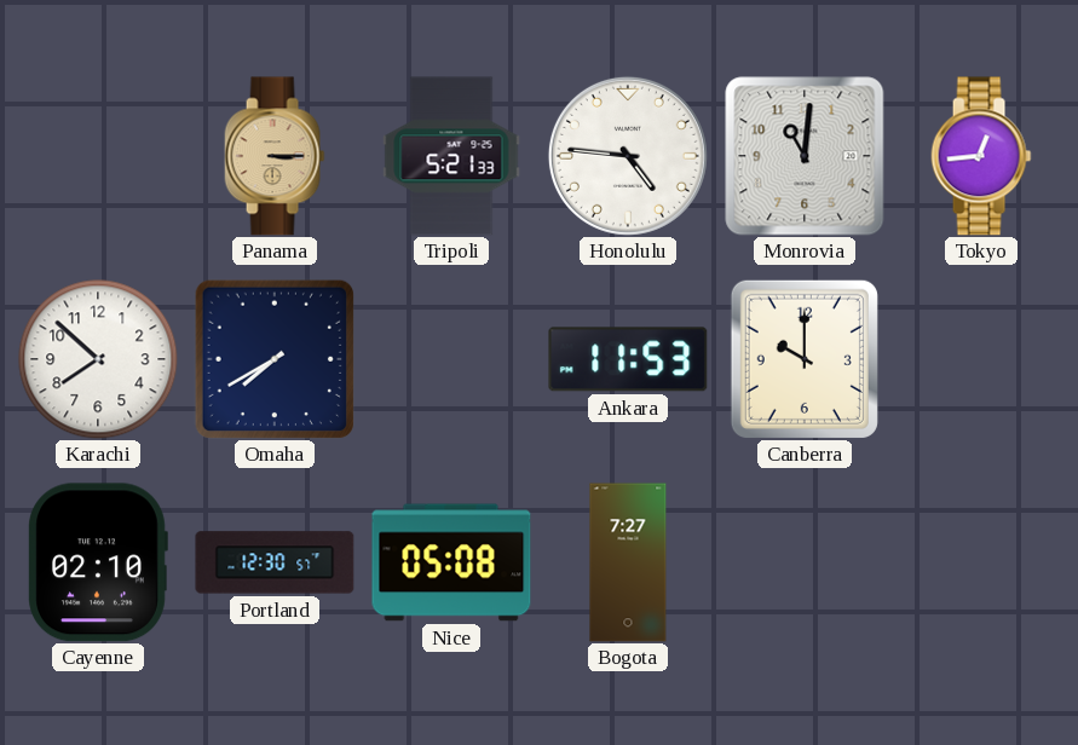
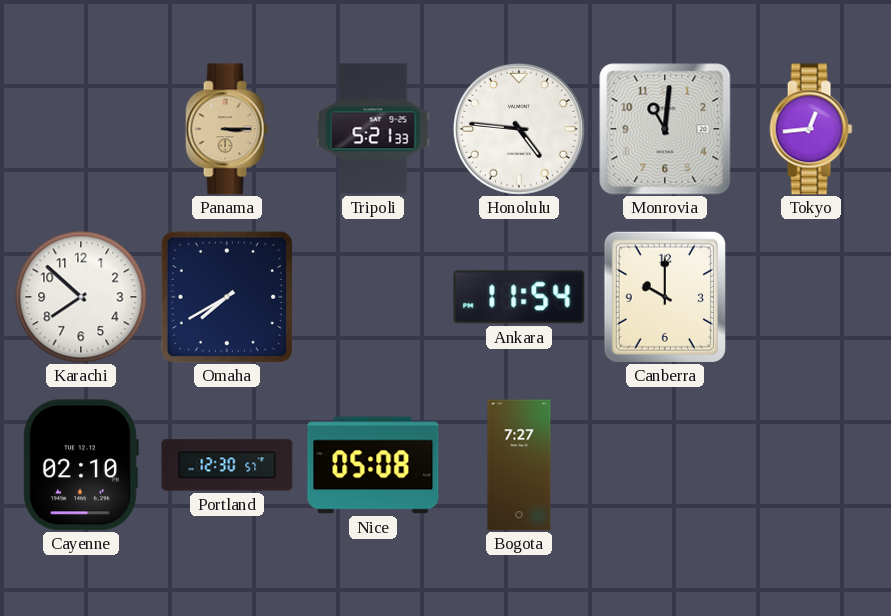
Ankara: 11:53 -> 11:54 (519, 297)
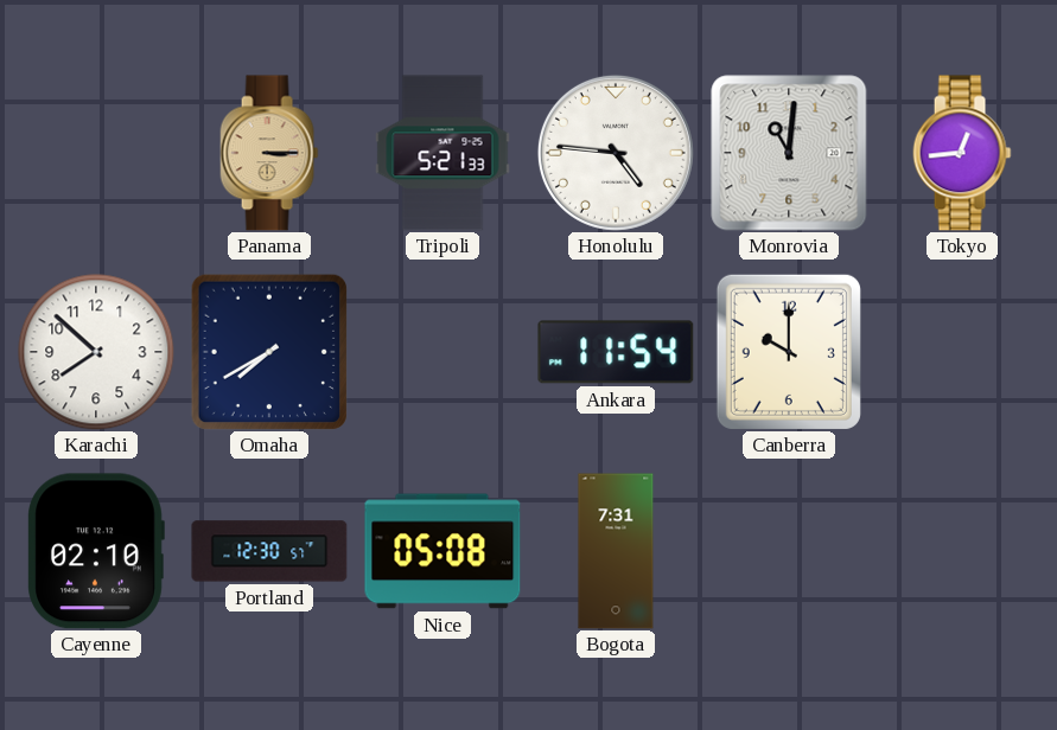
Bogota: 7:27 -> 7:31 (616, 551)
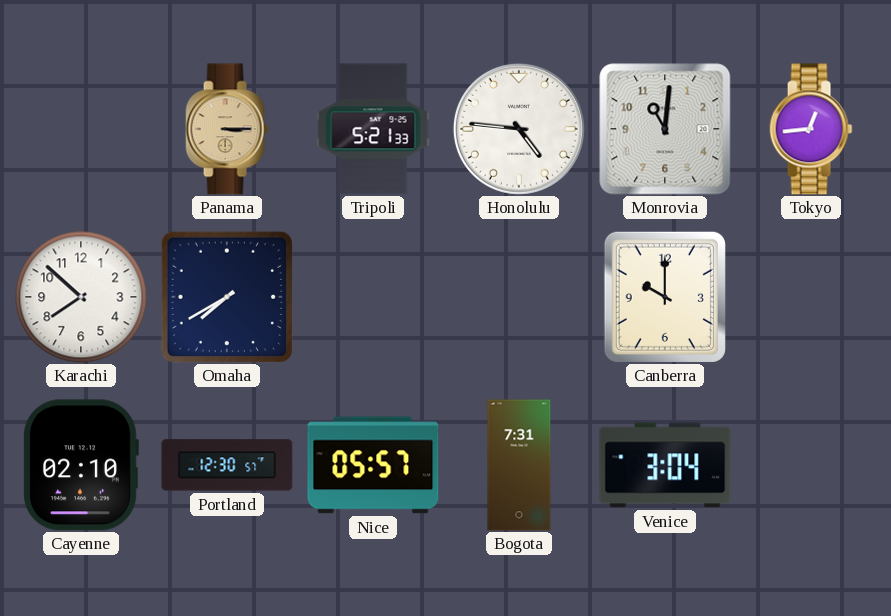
Ankara: 11:54 -> none (616, 352)
Nice: 05:08 -> 05:57 (373, 465)
Venice: none -> 3:04 (665, 465)
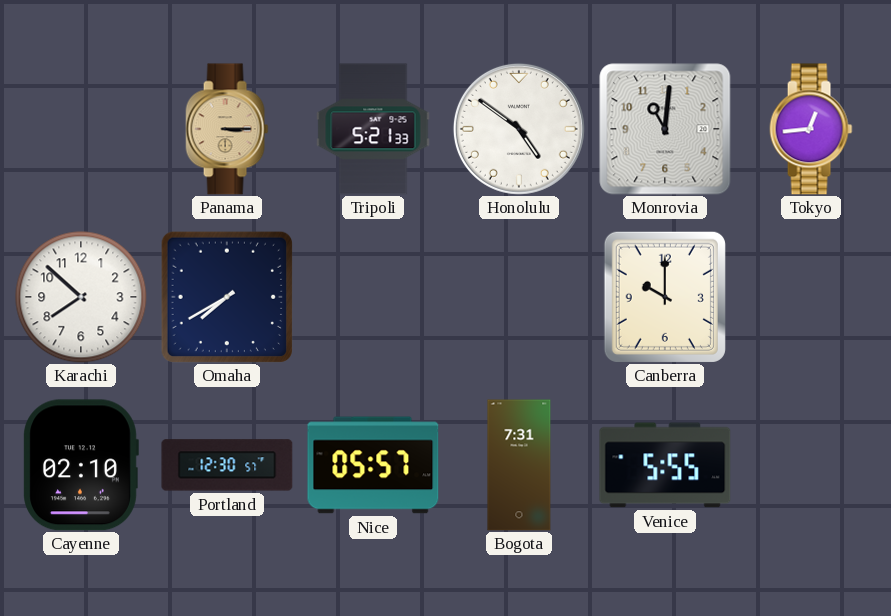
Honolulu: 4:46 -> 4:51 (519, 129)
Venice: 3:04 -> 5:55 (665, 465)
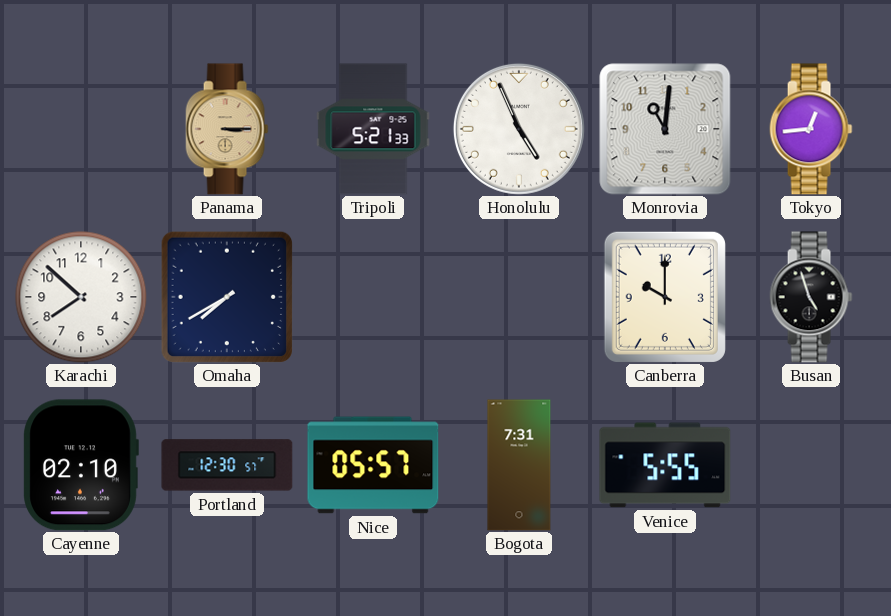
Honolulu: 4:51 -> 4:56 (519, 129)
Busan: none -> 4:57 (811, 297)
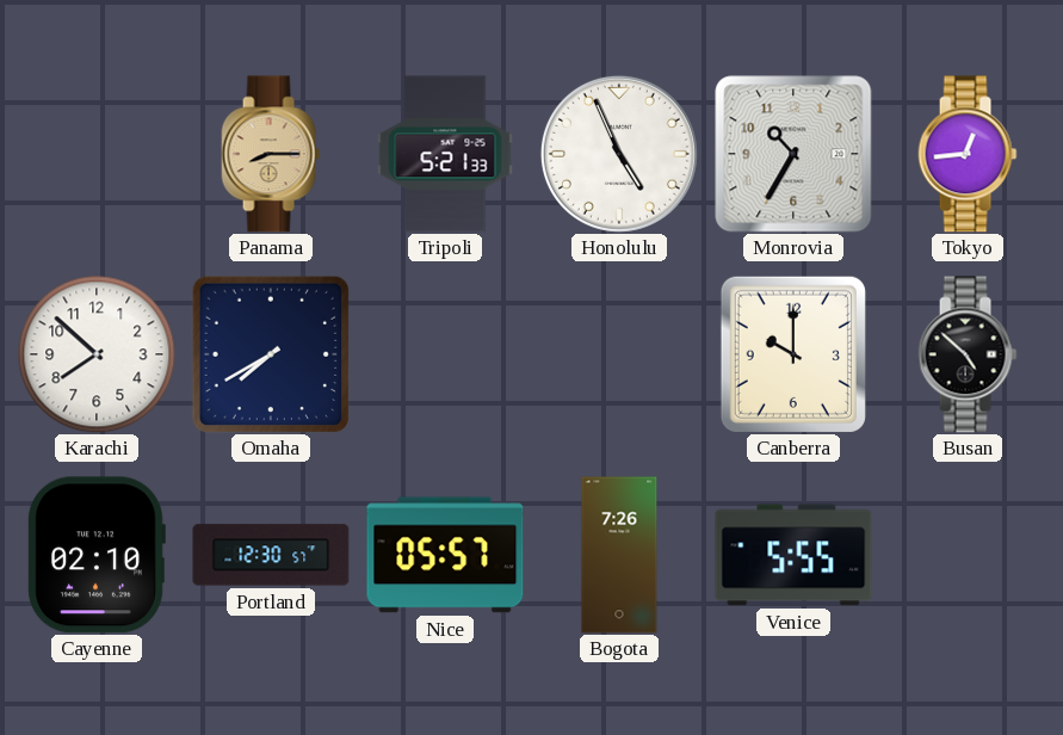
Panama: 3:15 -> 8:15 (271, 154)
Monrovia: 11:01 -> 10:35 (793, 154)
Busan: 4:57 -> 4:52 (968, 354)
Bogota: 7:31 -> 7:26 (619, 555)
